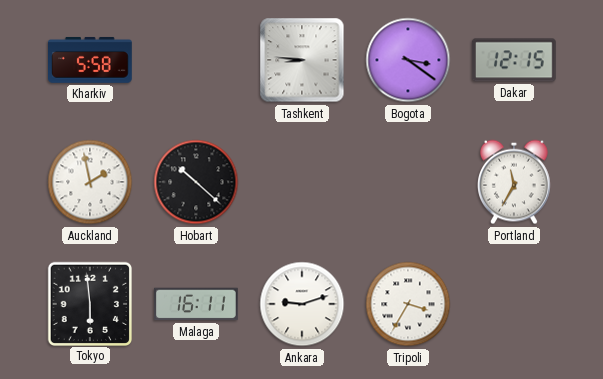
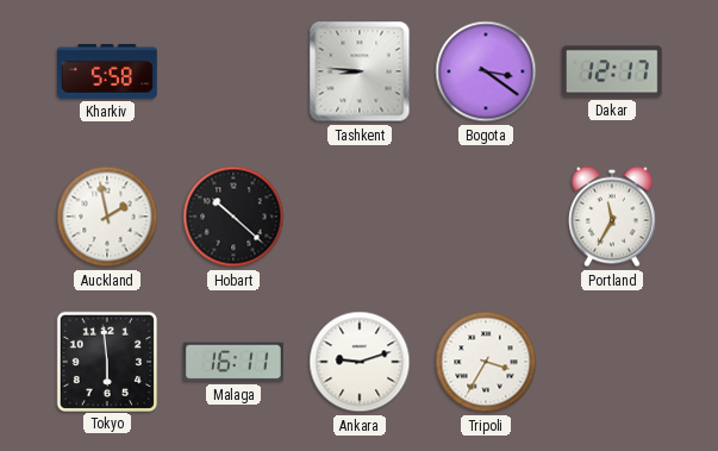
Dakar: 12:15 -> 12:17 (612, 71)
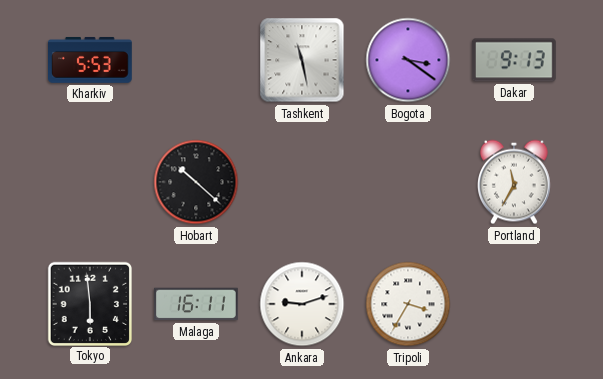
Kharkiv: 5:58 -> 5:53 (91, 60)
Tashkent: 8:46 -> 11:28 (302, 60)
Dakar: 12:17 -> 9:13 (514, 60)
Auckland: 1:58 -> none (107, 217)
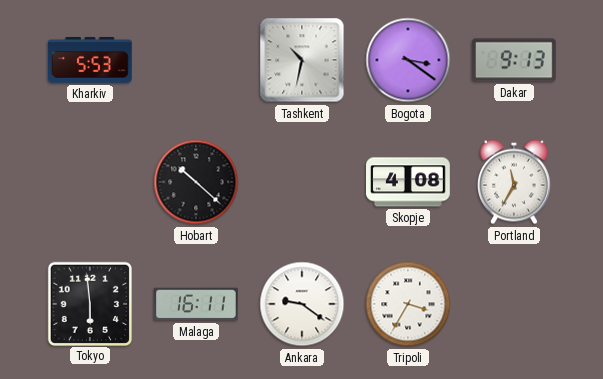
Tashkent: 11:28 -> 10:32 (302, 60)
Skopje: none -> 4:08 (408, 182)
Ankara: 9:12 -> 9:21 (302, 304)
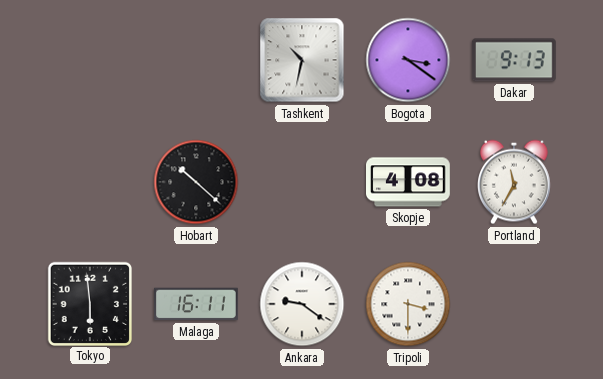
Kharkiv: 5:53 -> none (91, 60)
Tripoli: 3:35 -> 3:30 (408, 304)
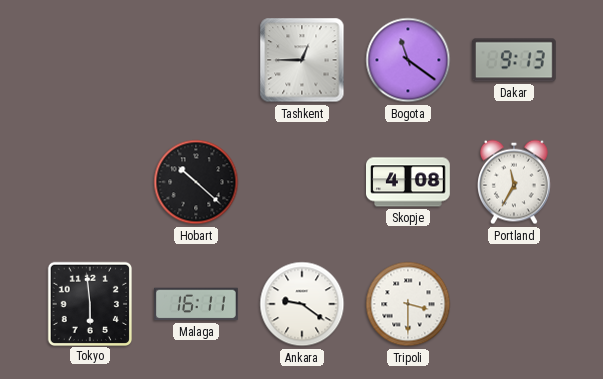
Tashkent: 10:32 -> 12:45 (302, 60)
Bogota: 3:21 -> 11:21 (408, 60)
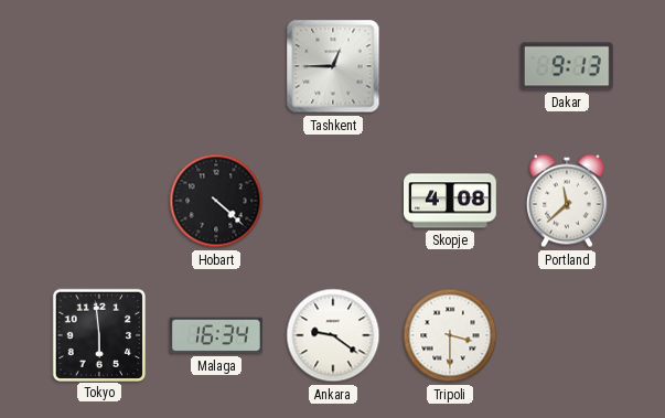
Bogota: 11:21 -> none (408, 60)
Hobart: 10:22 -> 4:22 (216, 201)
Portland: 11:35 -> 11:38 (568, 201)
Malaga: 16:11 -> 16:34 (217, 335)
